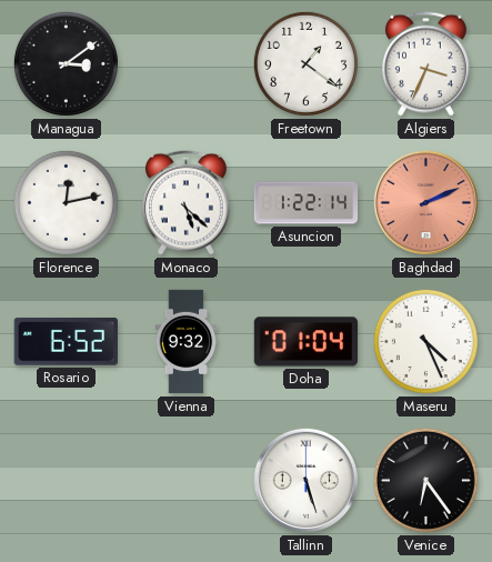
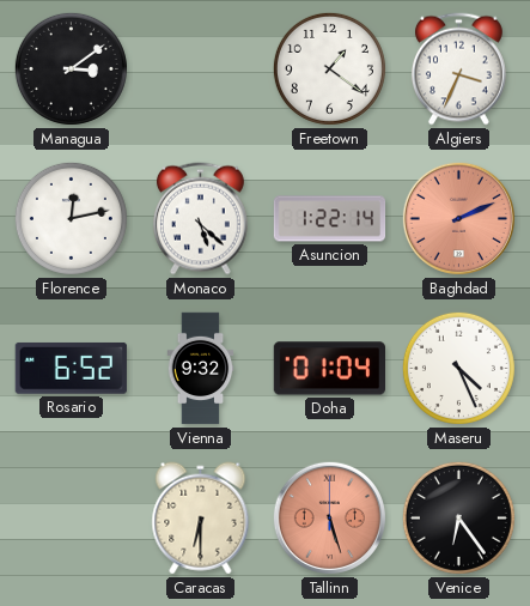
Caracas: none -> 6:30 (201, 519)
Tallinn dial: white -> salmon (329, 517)
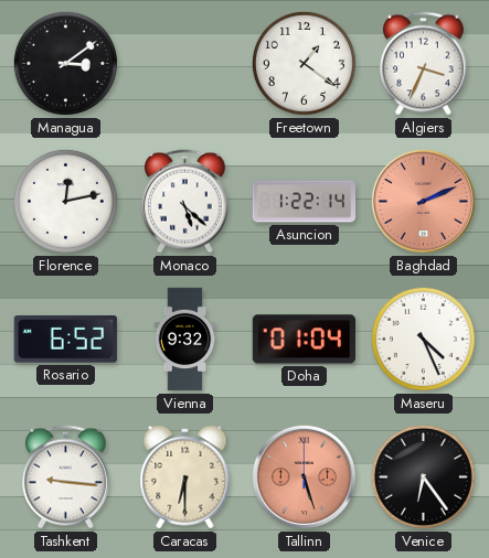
Tashkent: none -> 9:16 (65, 477)
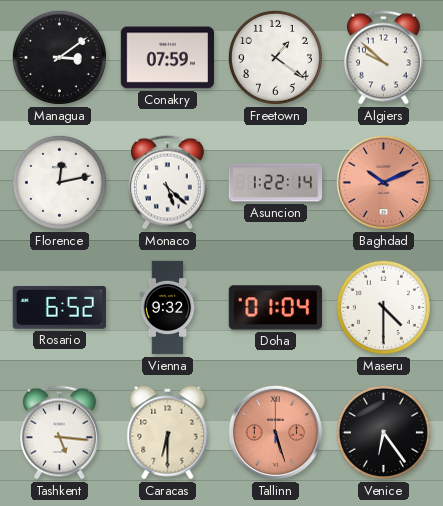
Conakry: none -> 07:59 (167, 58)
Algiers: 3:34 -> 9:52 (383, 58)
Baghdad: 2:11 -> 10:11 (383, 182)
Maseru: 4:26 -> 4:30 (383, 307)
Tashkent: 9:16 -> 5:16 (59, 433)
